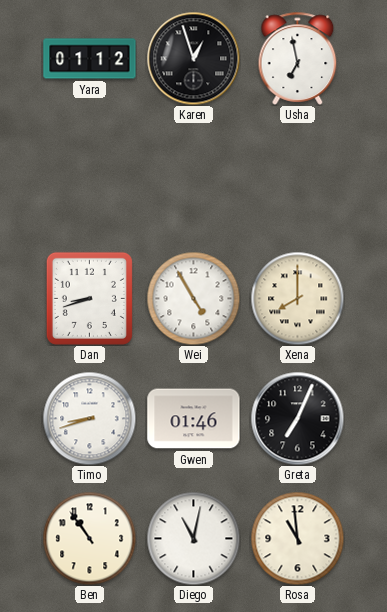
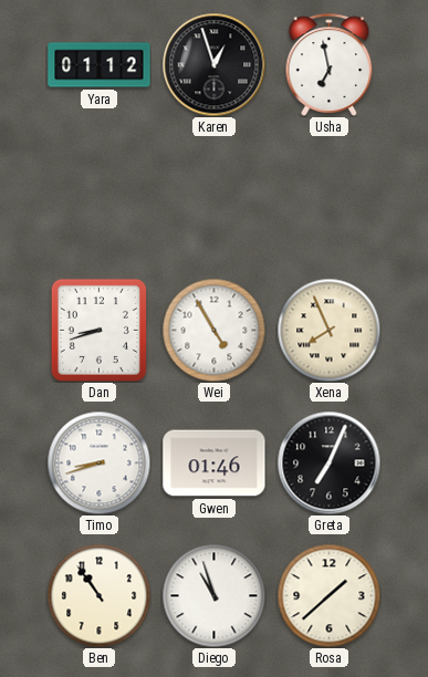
Xena: 8:00 -> 7:56 (328, 330)
Diego: 11:02 -> 10:57 (213, 595)
Rosa: 10:59 -> 1:38 (328, 595)
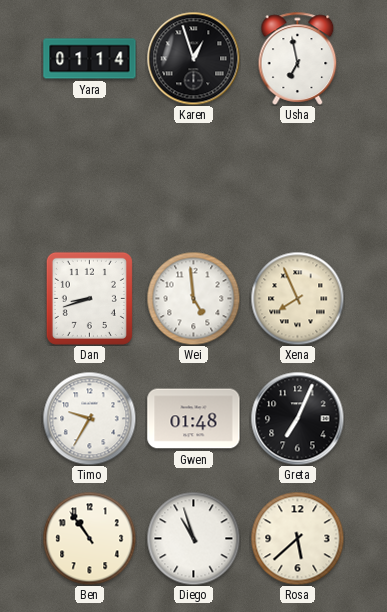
Yara: 01:12 -> 01:14 (90, 59)
Wei: 4:55 -> 4:59 (193, 298)
Timo: 8:42 -> 9:35 (89, 418)
Gwen: 01:46 -> 01:48 (194, 419)
Rosa: 1:38 -> 5:38 (297, 538)
